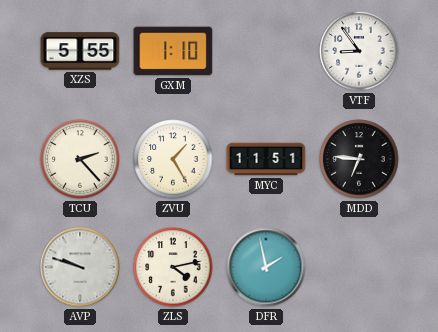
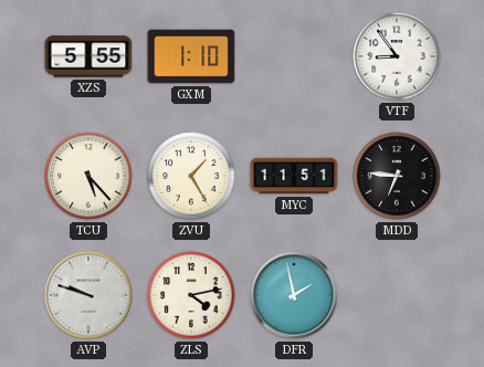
TCU: 2:23 -> 5:23 (88, 176)
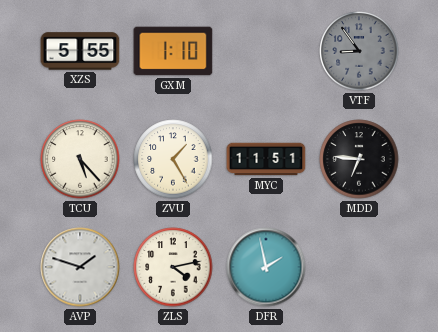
VTF dial: white -> grey (359, 51)
AVP: 9:48 -> 1:48 (80, 267)
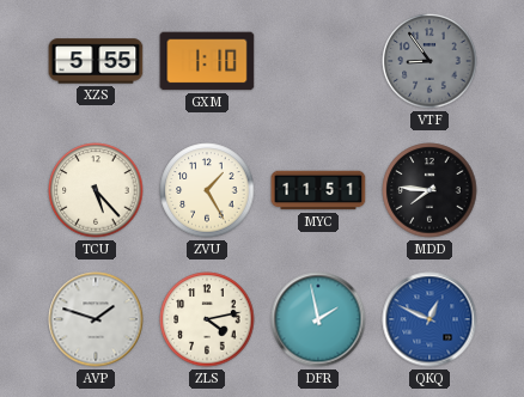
MDD: 6:46 -> 7:46 (429, 190)
QKQ: none -> 12:49 (429, 319)
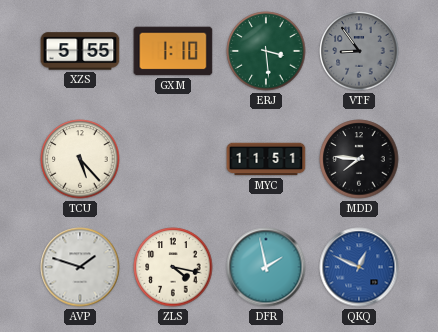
ERJ: none -> 3:29 (266, 51)
ZVU: 1:25 -> none (207, 190)
ZLS: 4:13 -> 4:17 (173, 267)
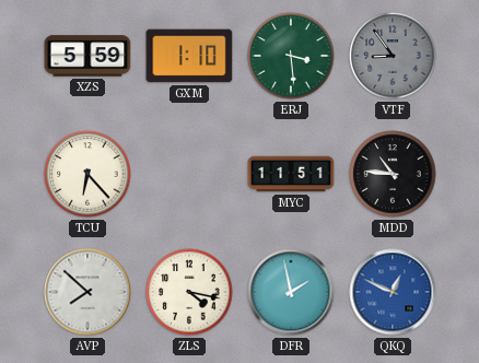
XZS: 5:55 -> 5:59 (87, 56)
TCU: 5:23 -> 6:23 (87, 174)
MDD: 7:46 -> 10:46 (393, 174)
AVP: 1:48 -> 7:52 (87, 292)
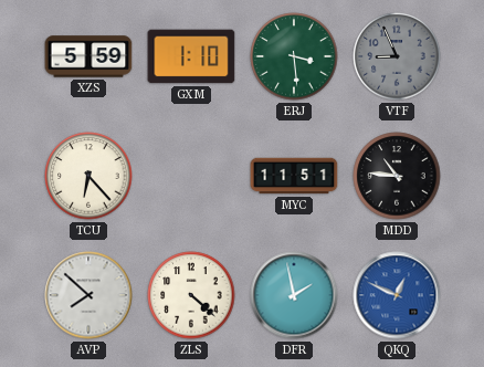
VTF: 8:54 -> 8:56 (397, 56)
ZLS: 4:17 -> 4:22 (191, 295)
